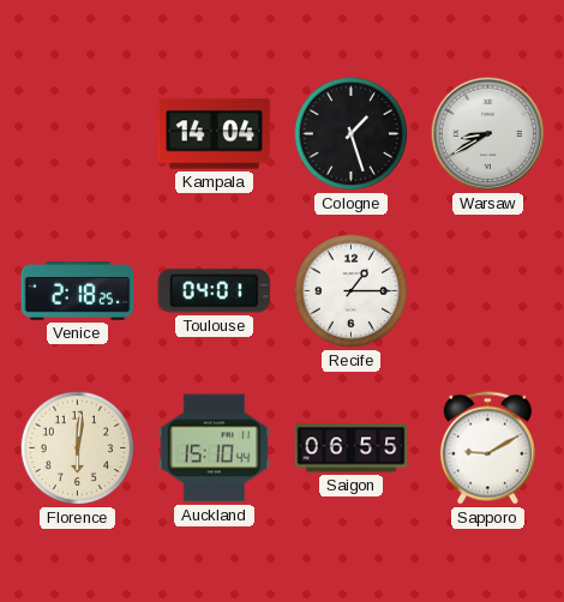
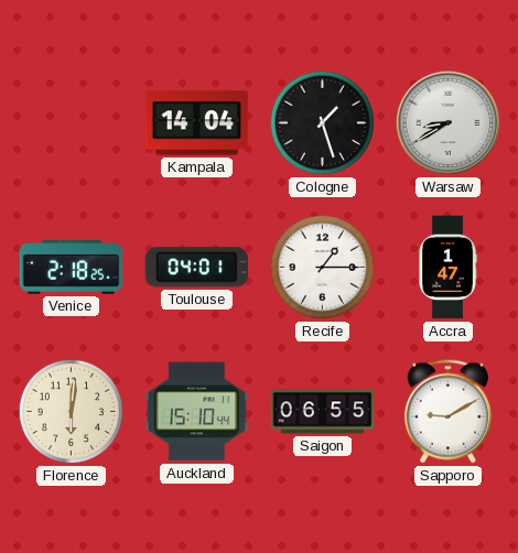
Accra: none -> 1:47 (447, 268)
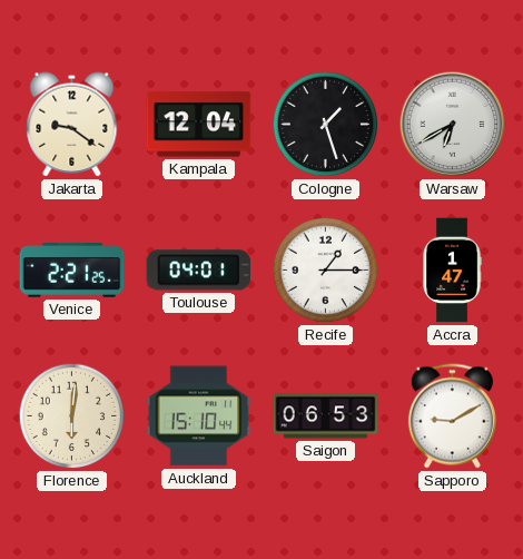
Jakarta: none -> 9:21 (72, 125)
Kampala: 14:04 -> 12:04 (199, 125)
Warsaw: 8:40 -> 6:40 (453, 125)
Venice: 2:18 -> 2:21 (72, 271)
Saigon: 06:55 -> 06:53 (326, 416)
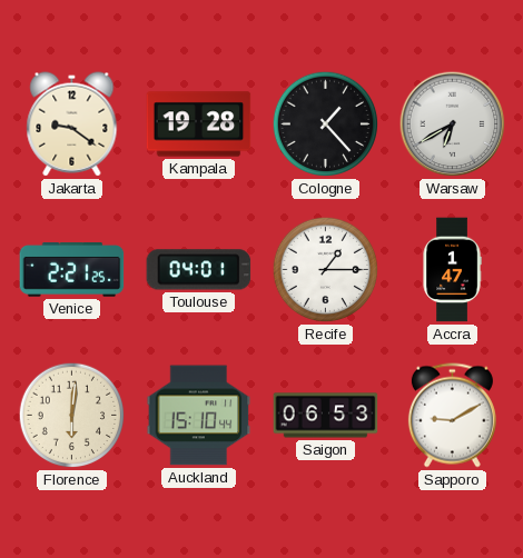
Kampala: 12:04 -> 19:28 (199, 124)
Cologne: 1:27 -> 1:23 (326, 124)
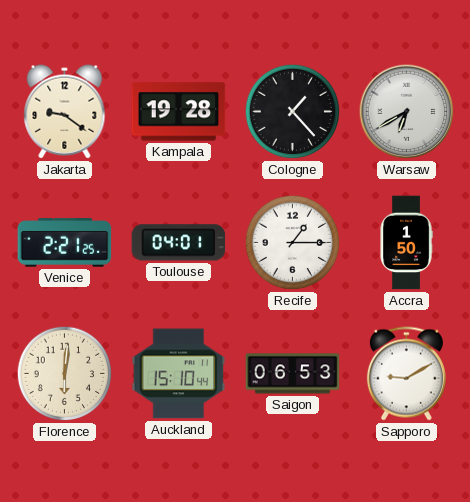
Accra: 1:47 -> 1:50 (406, 243)
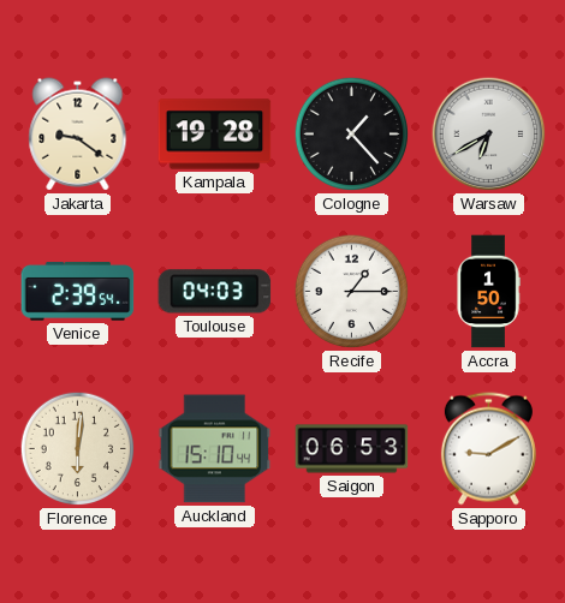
Venice: 2:21 -> 2:39 (78, 292)
Toulouse: 04:01 -> 04:03 (215, 292)
